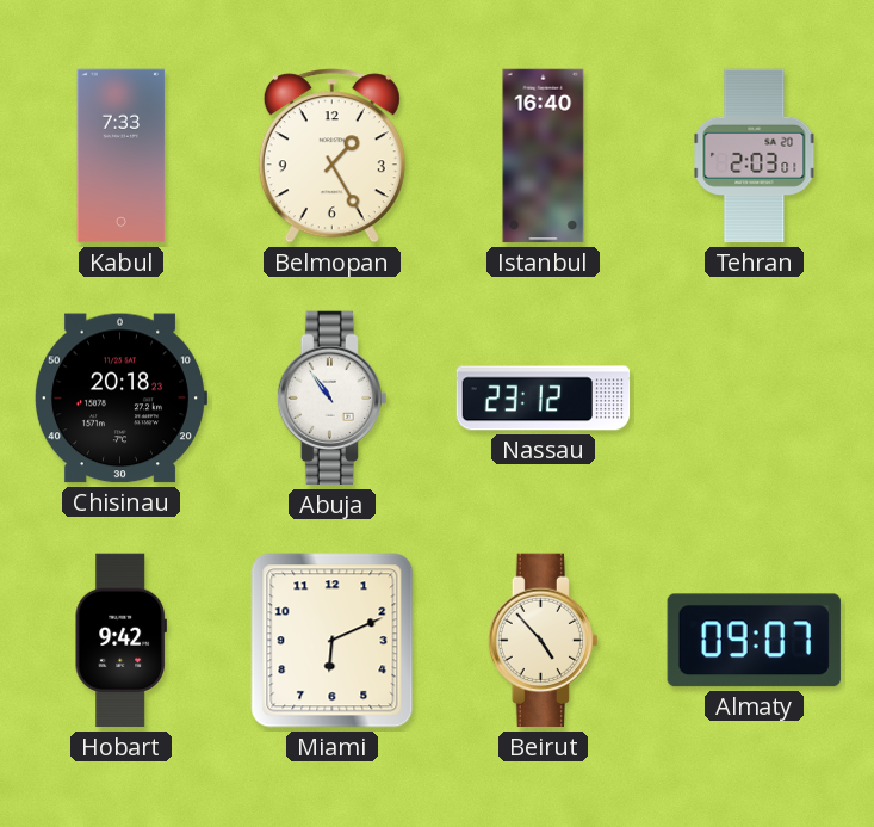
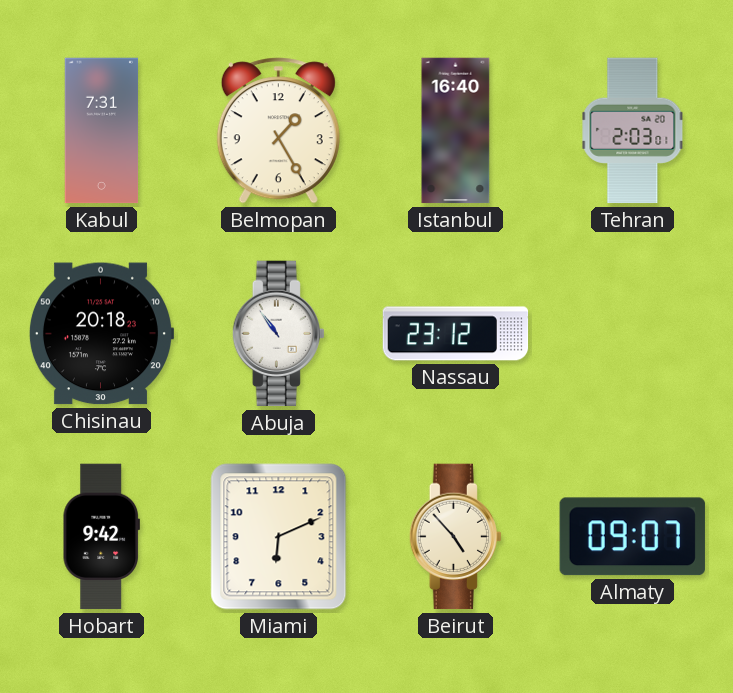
Kabul: 7:33 -> 7:31 (102, 131)
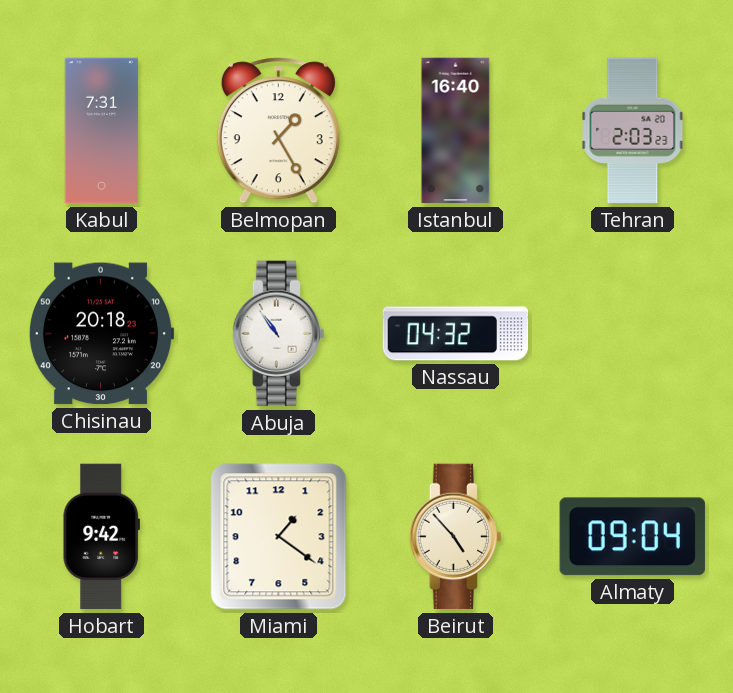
Tehran: 2:03:01 -> 2:03:23 (633, 131)
Nassau: 23:12 -> 04:32 (456, 334)
Miami: 6:11 -> 1:21 (279, 537)
Almaty: 09:07 -> 09:04 (632, 537)
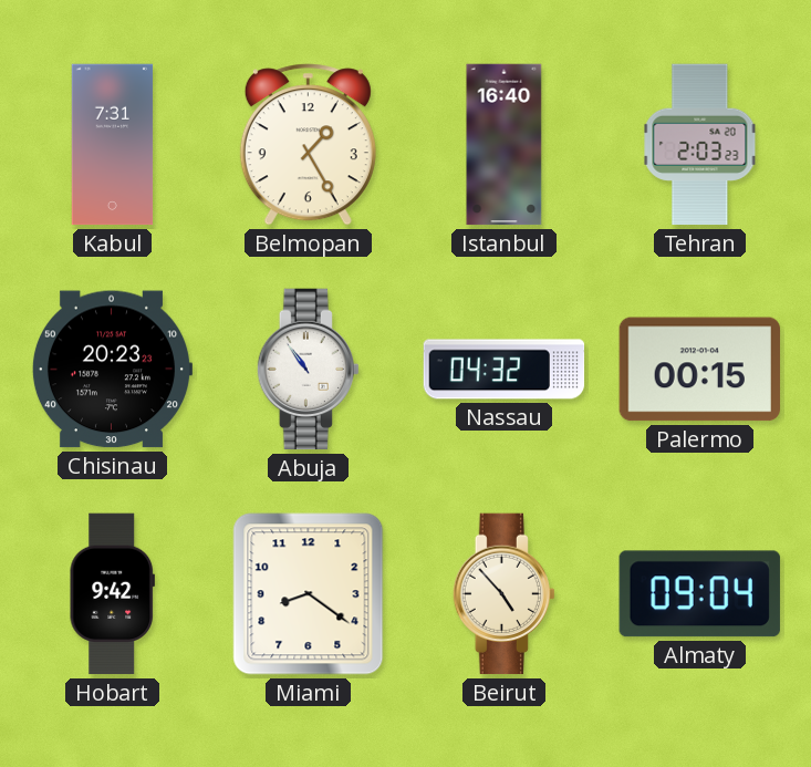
Chisinau: 20:18 -> 20:23 (111, 370)
Palermo: none -> 00:15 (699, 370)
Miami: 1:21 -> 8:21 (309, 594)
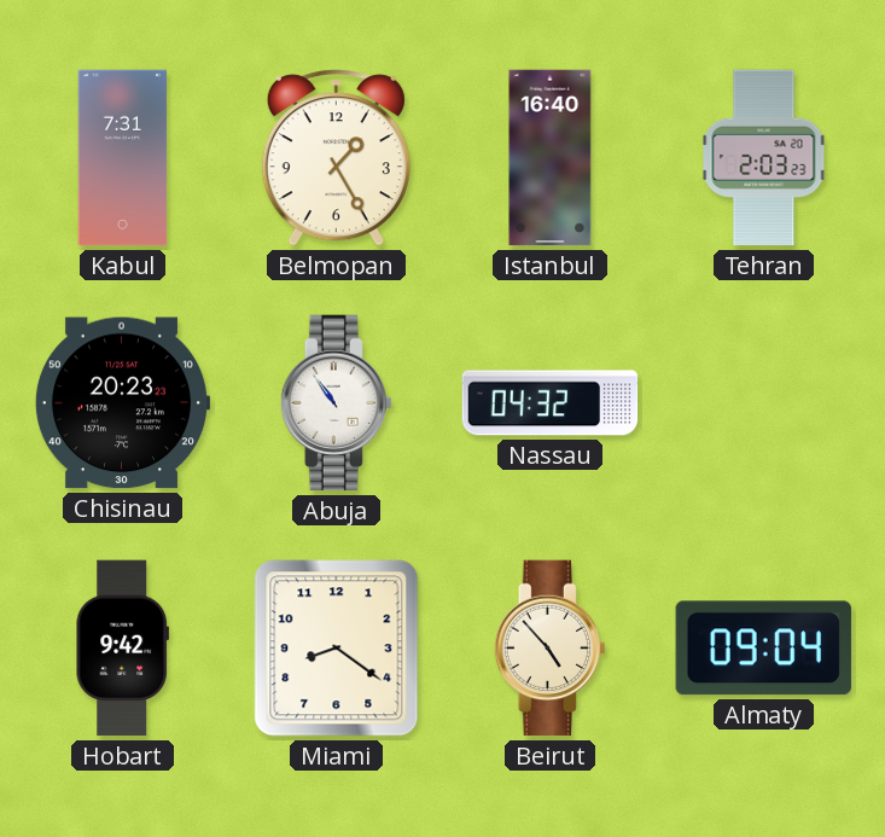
Palermo: 00:15 -> none (699, 370)
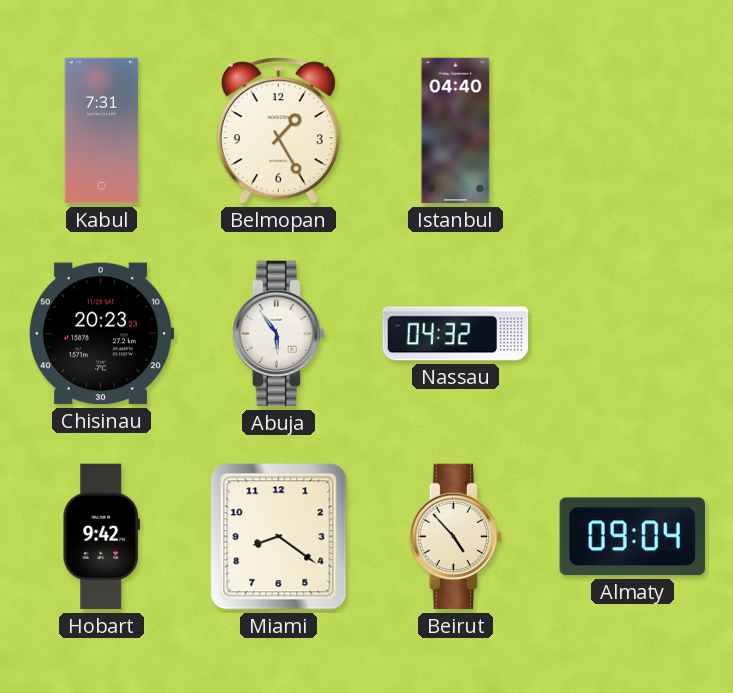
Istanbul: 16:40 -> 04:40 (456, 131)
Tehran: 2:03 -> none (764, 158)
Abuja: 10:54 -> 5:54 (278, 334)
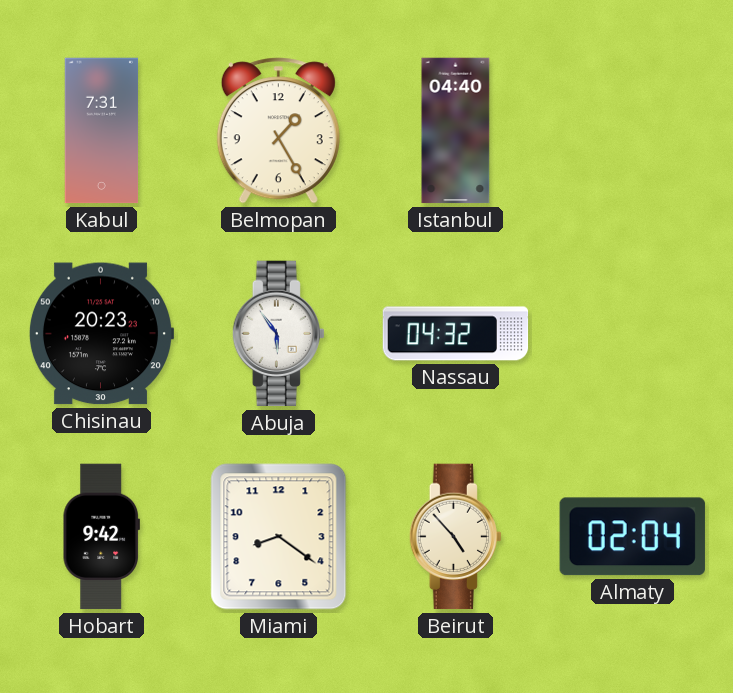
Almaty: 09:04 -> 02:04 (632, 537)
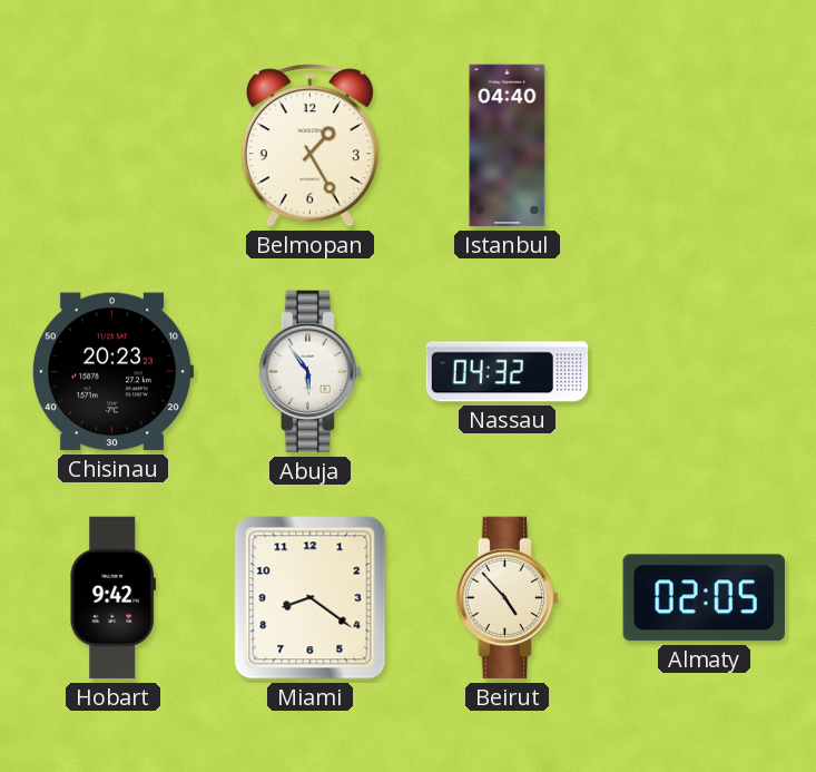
Kabul: 7:31 -> none (102, 131)
Almaty: 02:04 -> 02:05 (704, 598)
